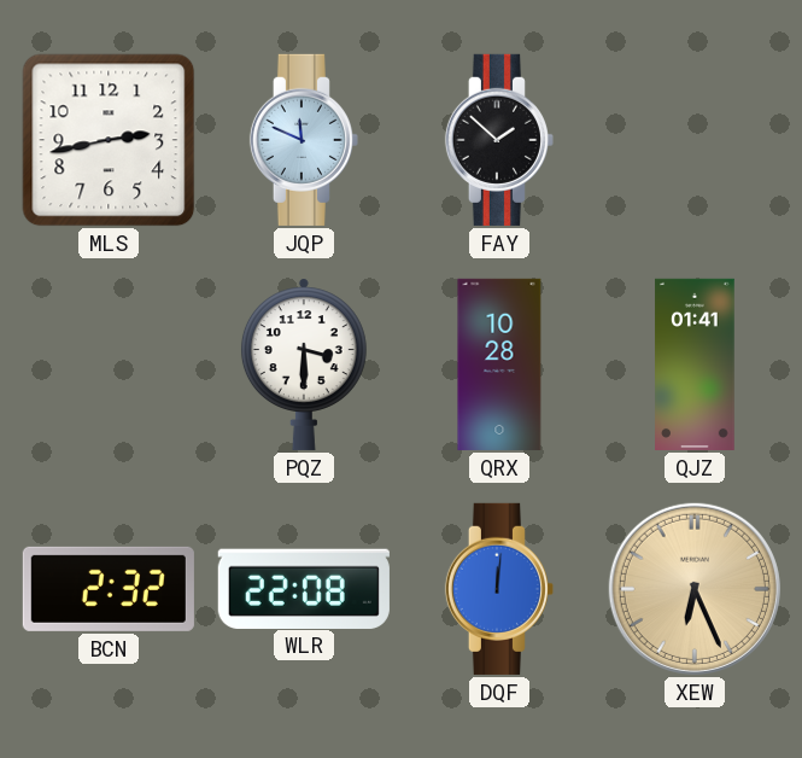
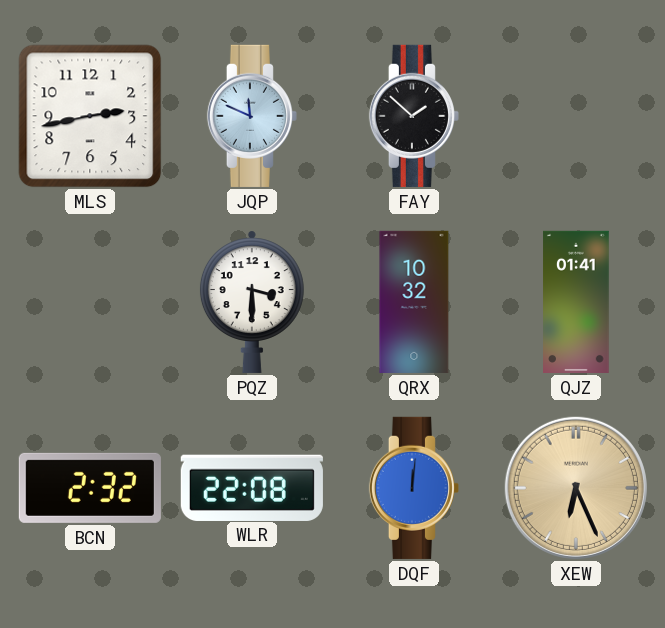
QRX: 10:28 -> 10:32 (414, 302)
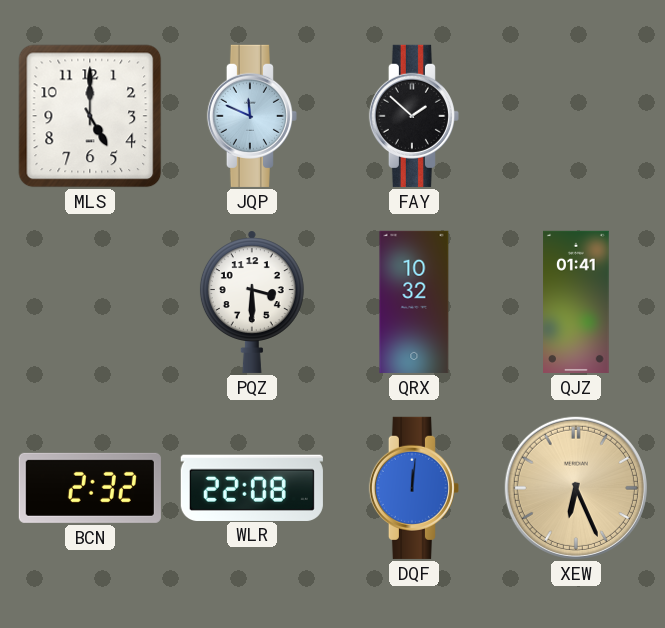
MLS: 2:43 -> 5:00 (90, 116)
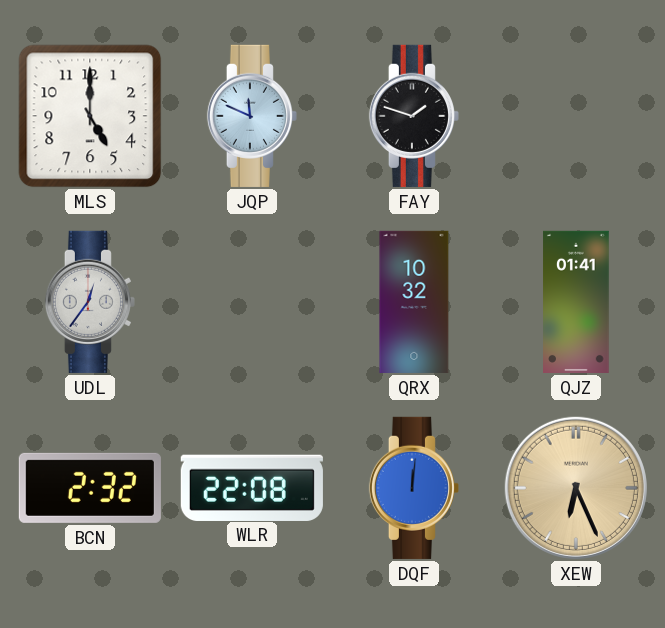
FAY: 1:52 -> 1:48 (414, 116)
UDL: none -> 12:36 (90, 302)
PQZ: 3:30 -> none (252, 302)
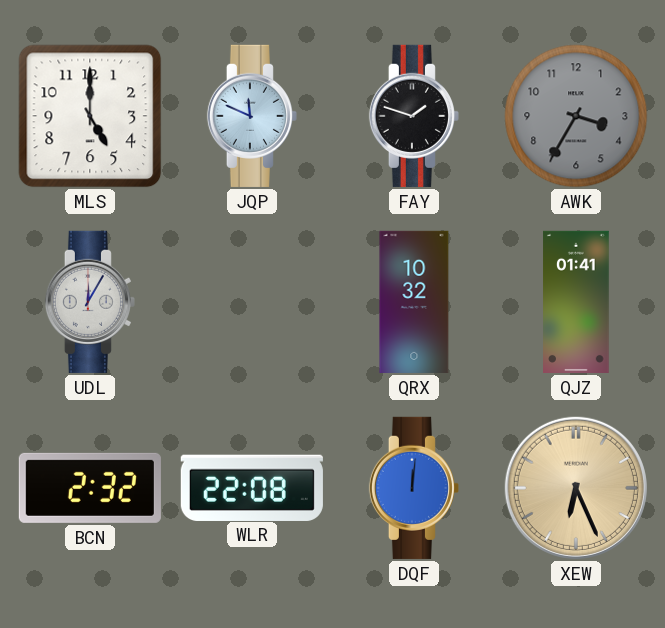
AWK: none -> 3:35 (576, 116)
UDL: 12:36 -> 12:05 (90, 302)
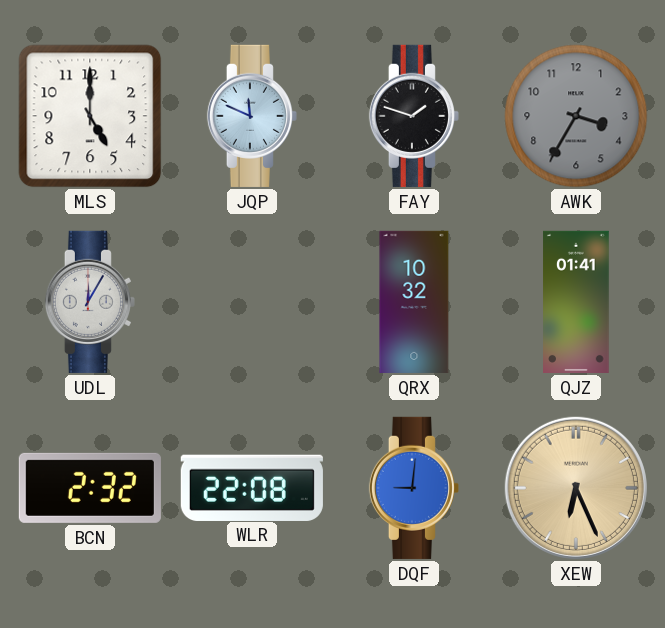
DQF: 12:01 -> 9:01 (414, 488)
